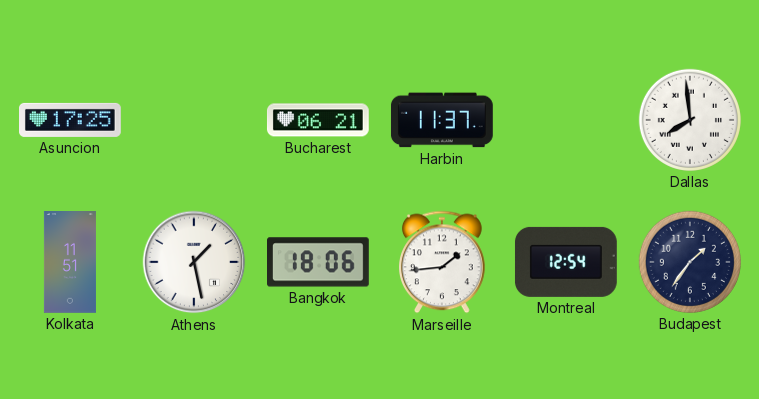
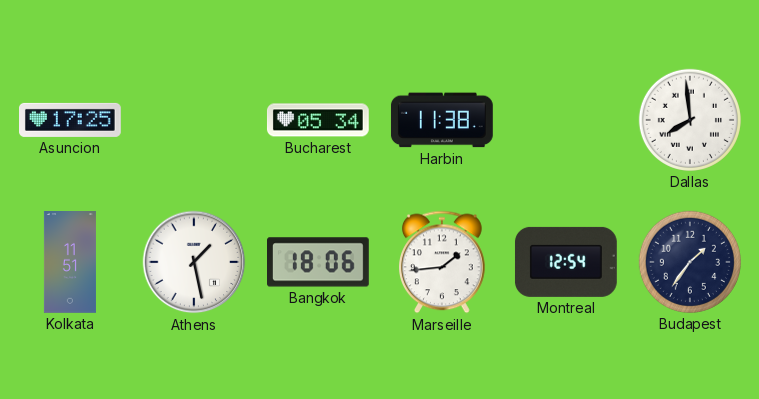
Bucharest: 06:21 -> 05:34 (318, 120)
Harbin: 11:37 -> 11:38 (442, 120)
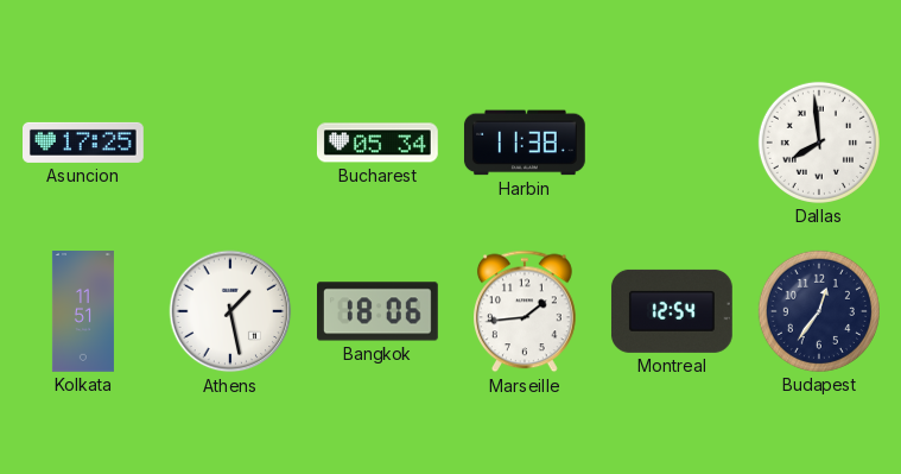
Budapest: 1:36 -> 12:36 (819, 311)
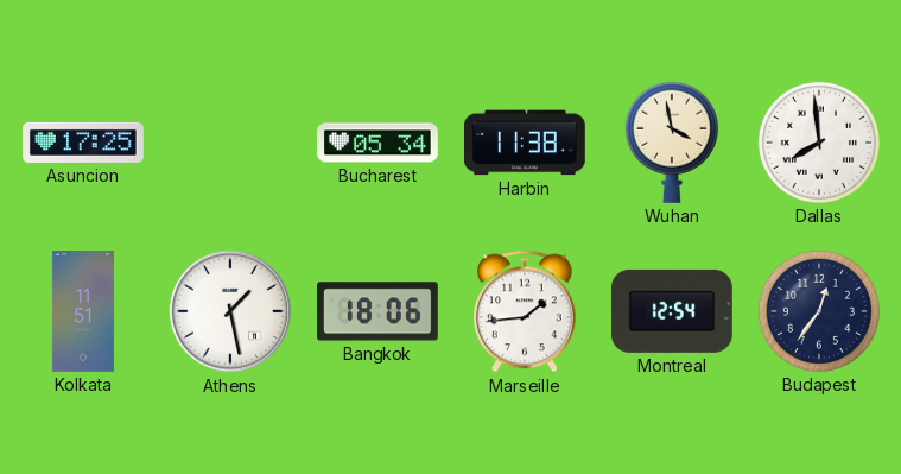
Wuhan: none -> 3:58 (672, 143)
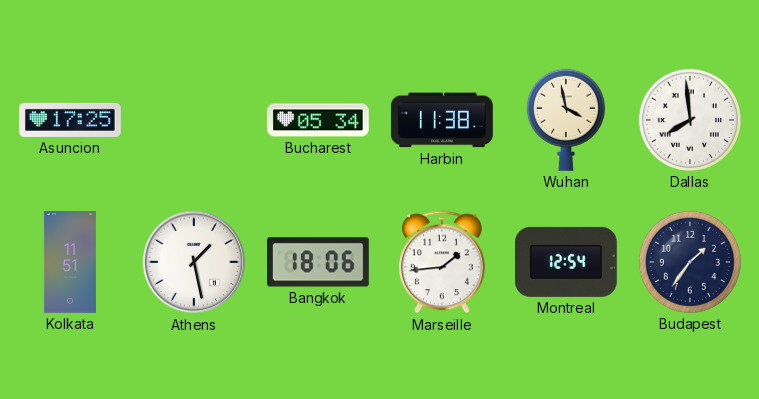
Budapest: 12:36 -> 1:36 (690, 262)
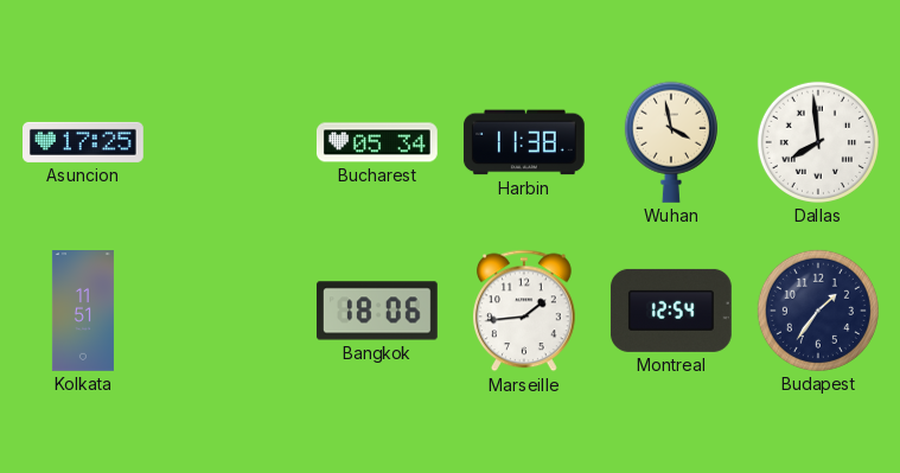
Athens: 1:28 -> none (194, 262)
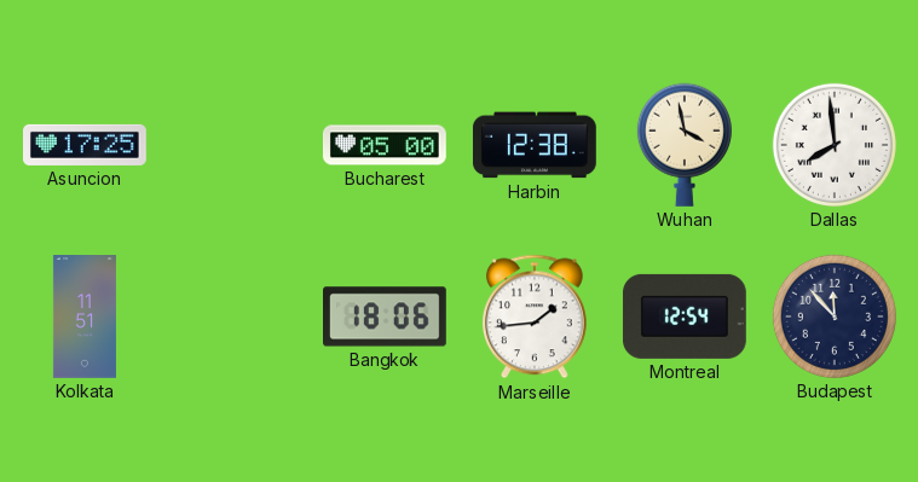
Bucharest: 05:34 -> 05:00 (385, 145)
Harbin: 11:38 -> 12:38 (535, 145)
Budapest: 1:36 -> 11:53 (835, 317)
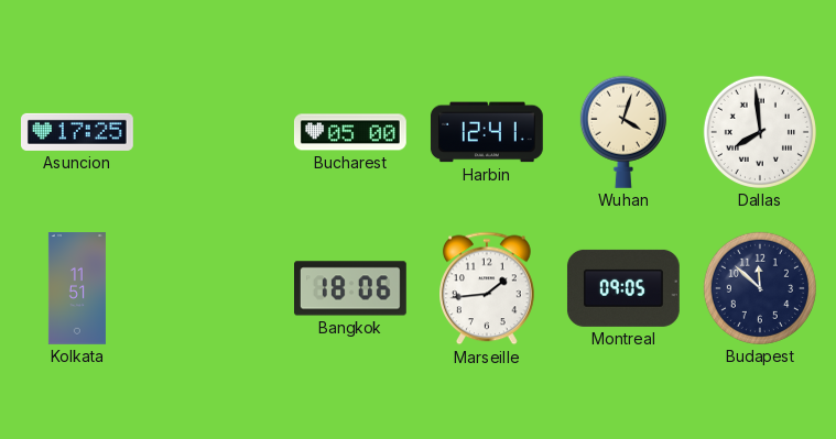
Harbin: 12:38 -> 12:41 (487, 132)
Wuhan: 3:58 -> 4:03 (623, 132)
Montreal: 12:54 -> 09:05 (623, 288)
Budapest: 11:53 -> 11:52 (760, 288)
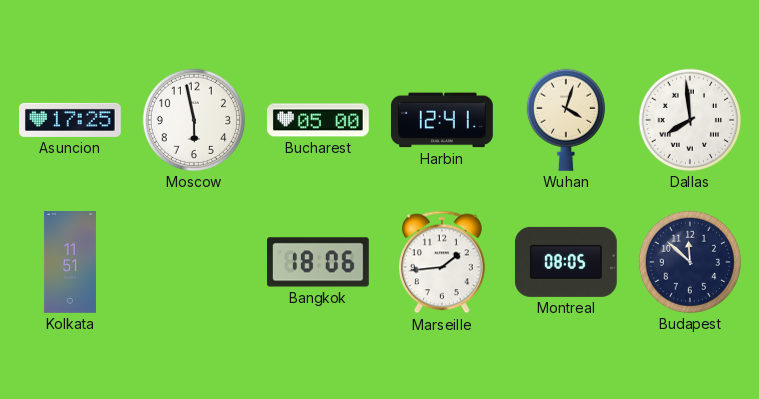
Moscow: none -> 5:58 (194, 120)
Montreal: 09:05 -> 08:05 (566, 262)
